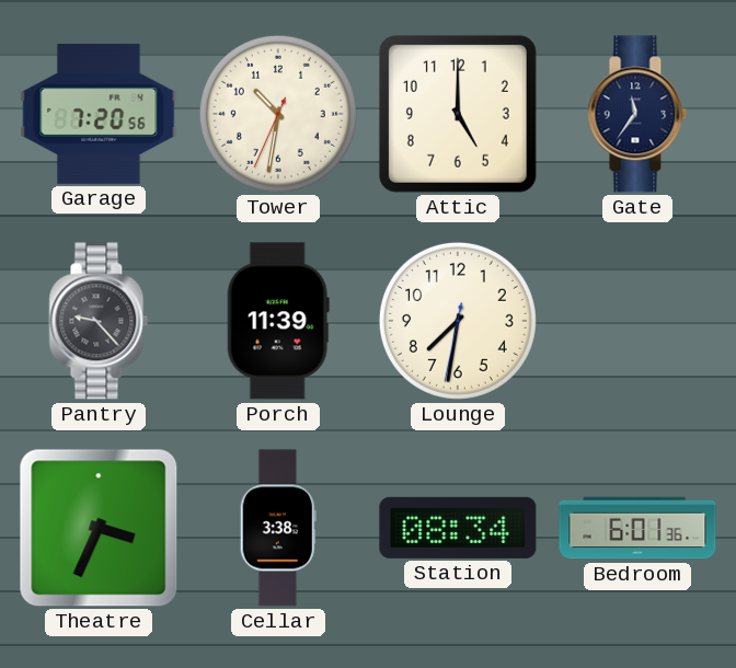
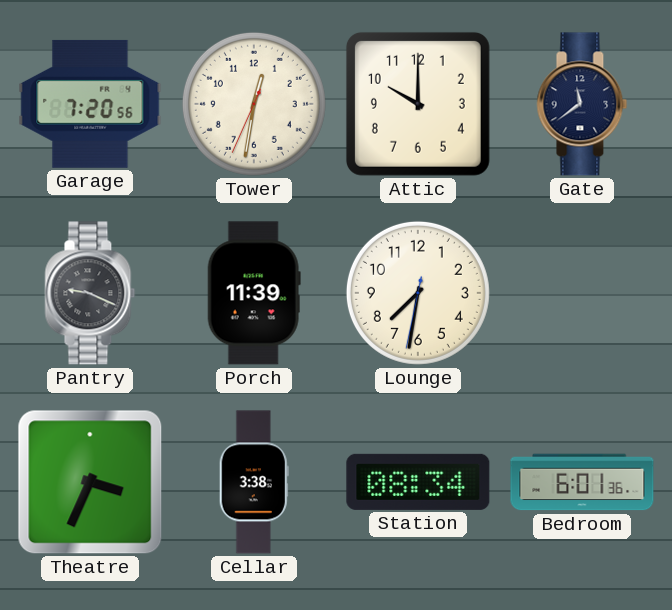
Tower: 10:31 -> 12:31 (254, 104)
Attic: 5:00 -> 10:00 (418, 104)
Gate: 11:36 -> 11:39 (582, 104)
Pantry: 9:23 -> 9:19 (90, 293)
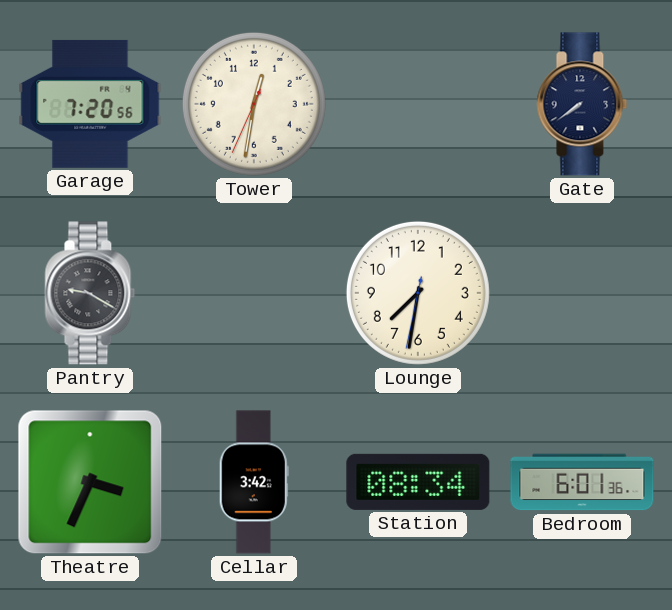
Attic: 10:00 -> none (418, 104)
Gate: 11:39 -> 7:39 (582, 104)
Pantry: 9:19 -> 9:20 (90, 293)
Porch: 11:39 -> none (254, 293)
Cellar: 3:38 -> 3:42 (254, 482)
